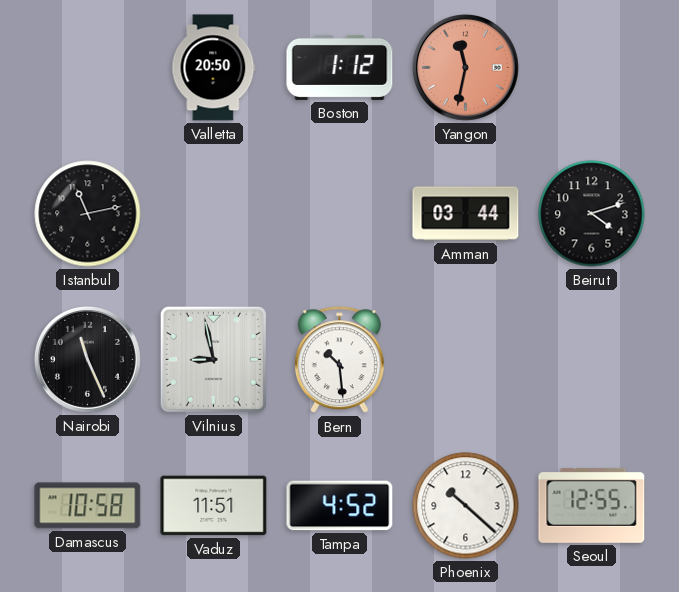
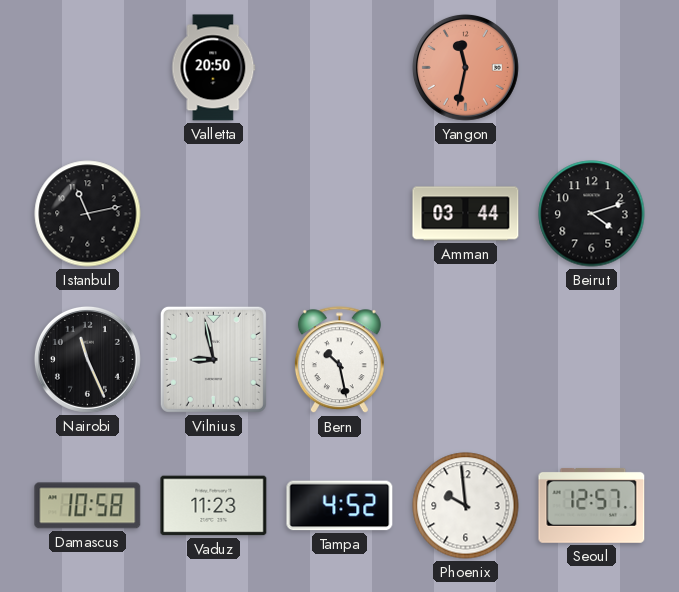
Boston: 1:12 -> none (340, 67)
Bern: 10:29 -> 10:28 (339, 360)
Vaduz: 11:51 -> 11:23 (214, 506)
Phoenix: 10:22 -> 9:59 (466, 506)
Seoul: 12:55 -> 12:57 (592, 505)
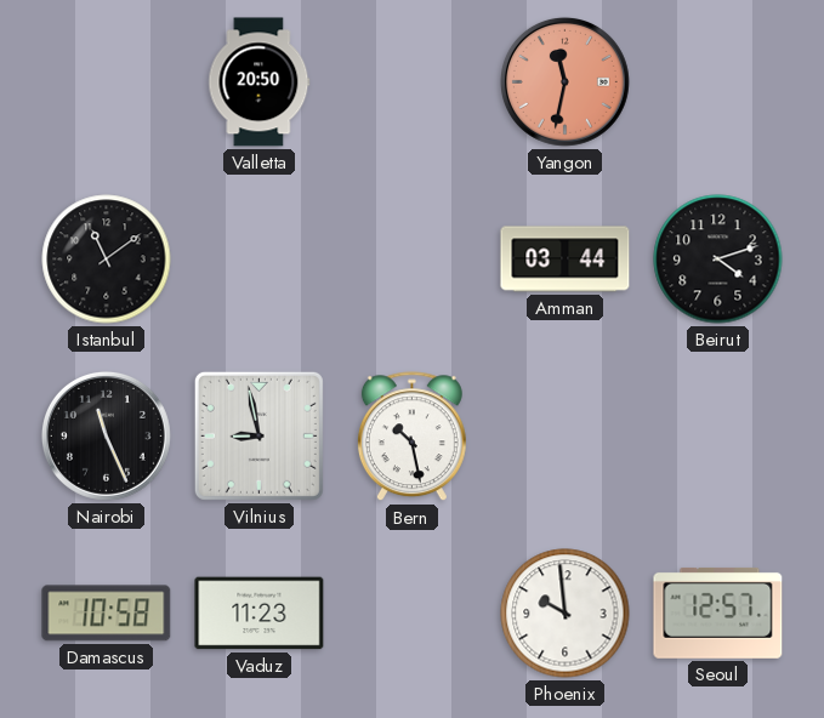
Istanbul: 11:13 -> 11:09 (107, 260)
Tampa: 4:52 -> none (340, 506)
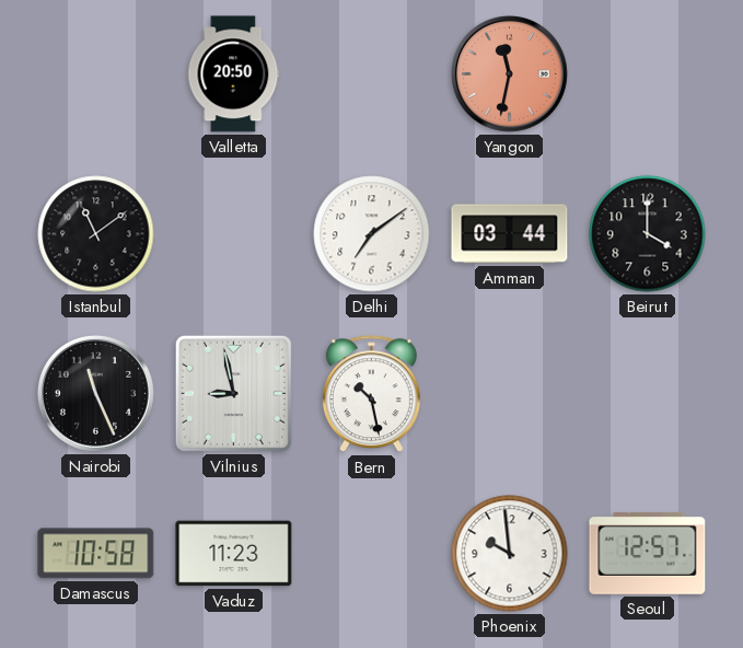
Delhi: none -> 7:09 (372, 234)
Beirut: 4:12 -> 4:00 (648, 234)
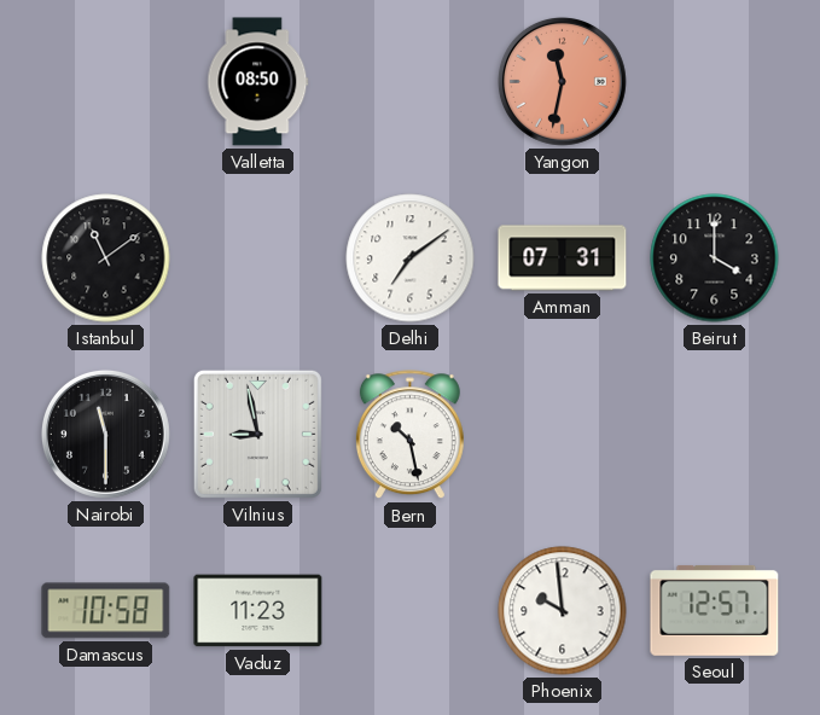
Valletta: 20:50 -> 08:50 (258, 82)
Amman: 03:44 -> 07:31 (563, 258)
Nairobi: 11:26 -> 11:30 (105, 434)
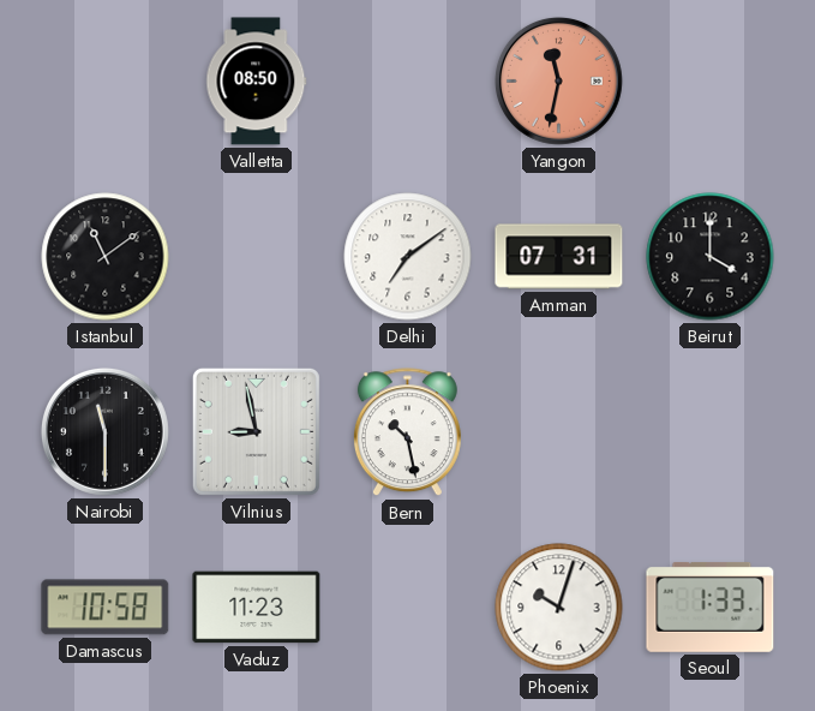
Phoenix: 9:59 -> 10:03 (559, 608)
Seoul: 12:57 -> 1:33 (711, 607)
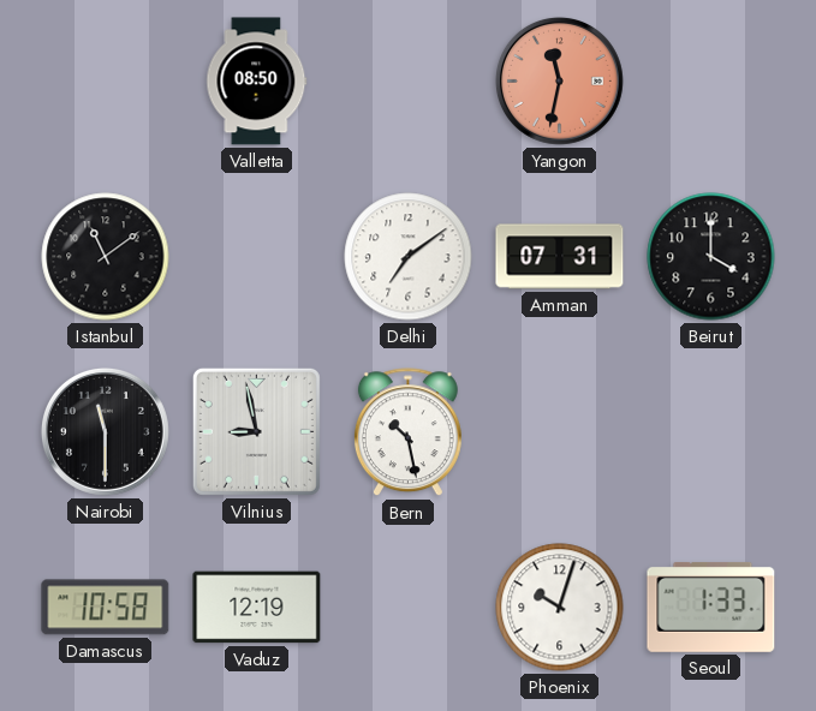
Vaduz: 11:23 -> 12:19 (257, 608)
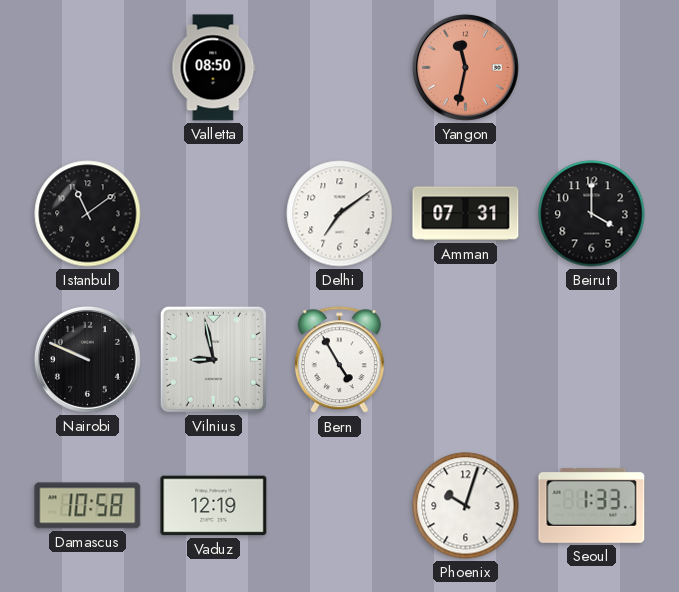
Nairobi: 11:30 -> 9:49 (87, 359)
Bern: 10:28 -> 4:55 (339, 360)
